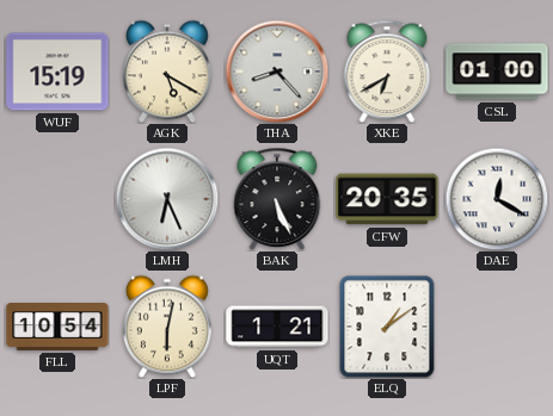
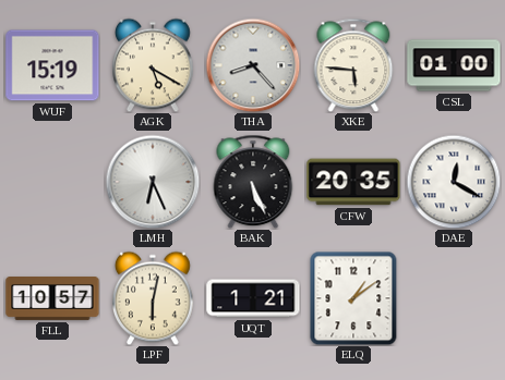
XKE: 6:40 -> 5:46 (353, 65)
FLL: 10:54 -> 10:57 (52, 299)
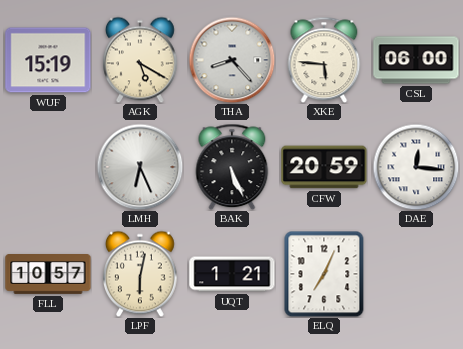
CSL: 01:00 -> 06:00 (416, 60)
CFW: 20:35 -> 20:59 (324, 167)
DAE: 12:20 -> 12:16 (416, 167)
ELQ: 1:09 -> 7:04 (324, 274)
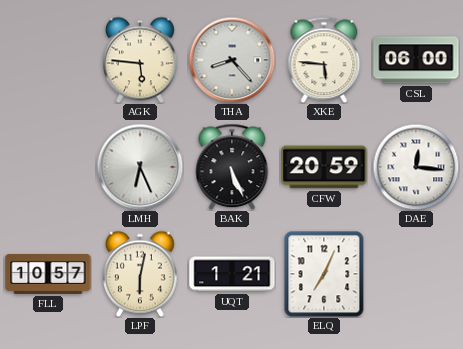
WUF: 15:19 -> none (48, 60)
AGK: 5:20 -> 5:46 (141, 60)
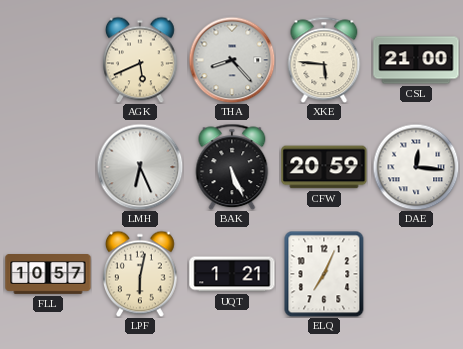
AGK: 5:46 -> 5:41 (141, 60)
CSL: 06:00 -> 21:00 (416, 60)
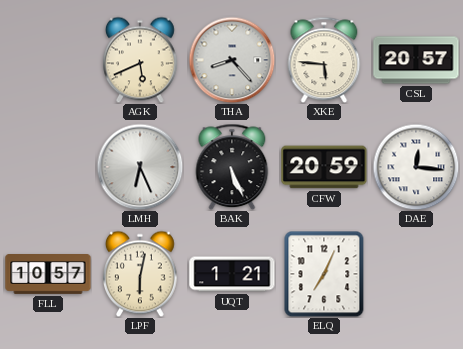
CSL: 21:00 -> 20:57 (416, 60)
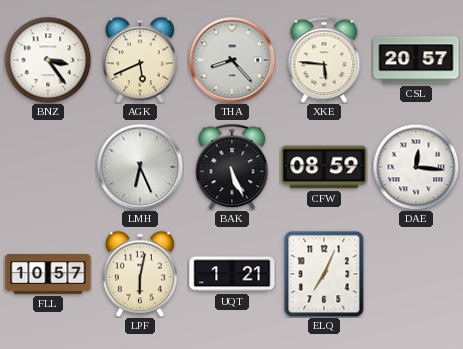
BNZ: none -> 3:24 (48, 60)
CFW: 20:59 -> 08:59 (324, 167)
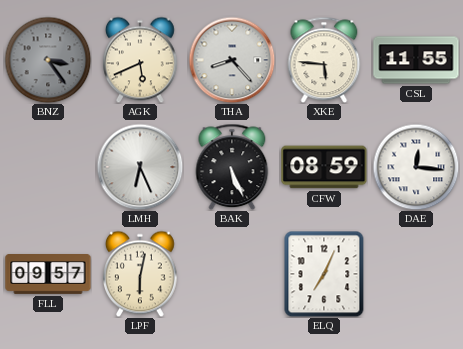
BNZ dial: white -> grey (48, 60)
CSL: 20:57 -> 11:55 (416, 60)
FLL: 10:57 -> 09:57 (48, 275)
UQT: 1:21 -> none (232, 274)
